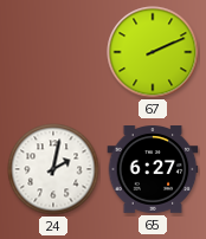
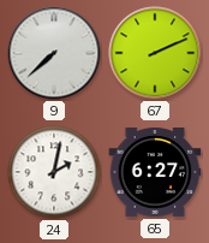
9: none -> 7:38 (54, 53)
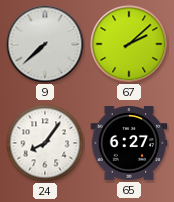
67: 2:11 -> 2:08 (129, 44)
24: 2:02 -> 8:06 (45, 143)
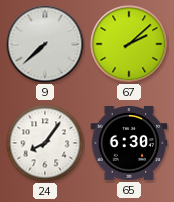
65: 6:27 -> 6:30 (129, 144)
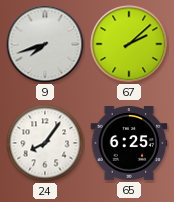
9: 7:38 -> 7:42 (45, 44)
65: 6:30 -> 6:25 (129, 144)
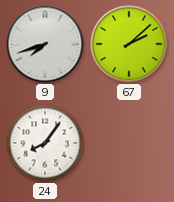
65: 6:25 -> none (129, 144)
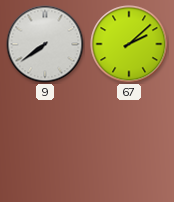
9: 7:42 -> 7:39 (45, 44)
24: 8:06 -> none (45, 143)
